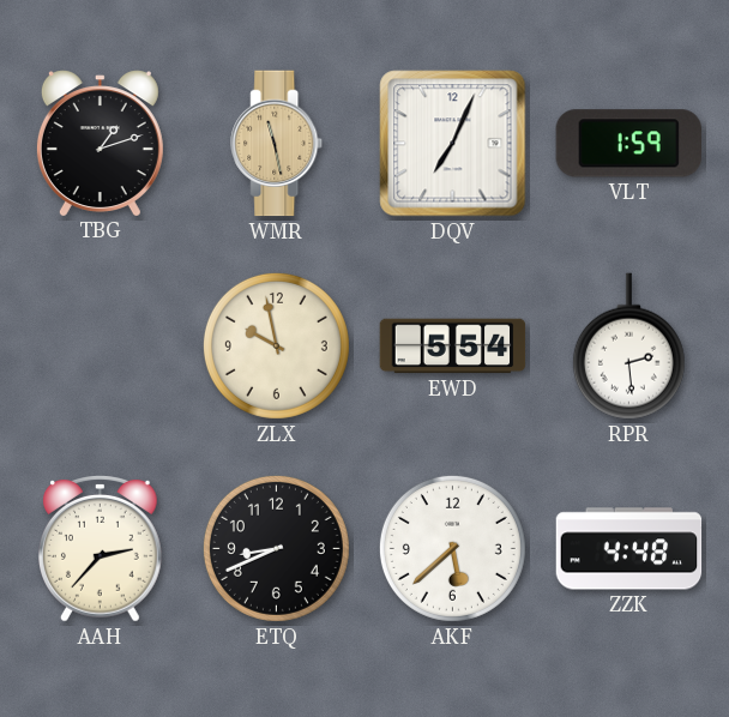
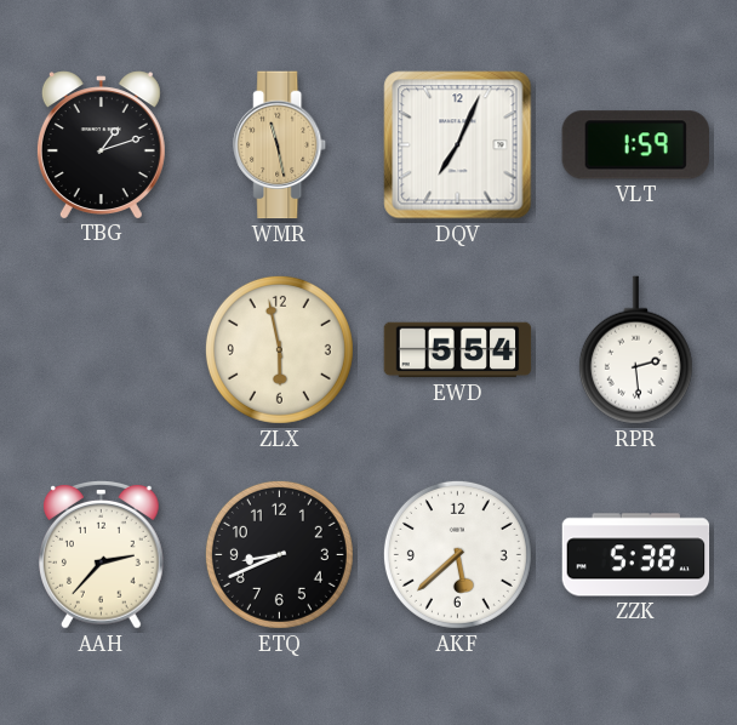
ZLX: 9:58 -> 5:58 (279, 349)
ZZK: 4:48 -> 5:38 (636, 555)
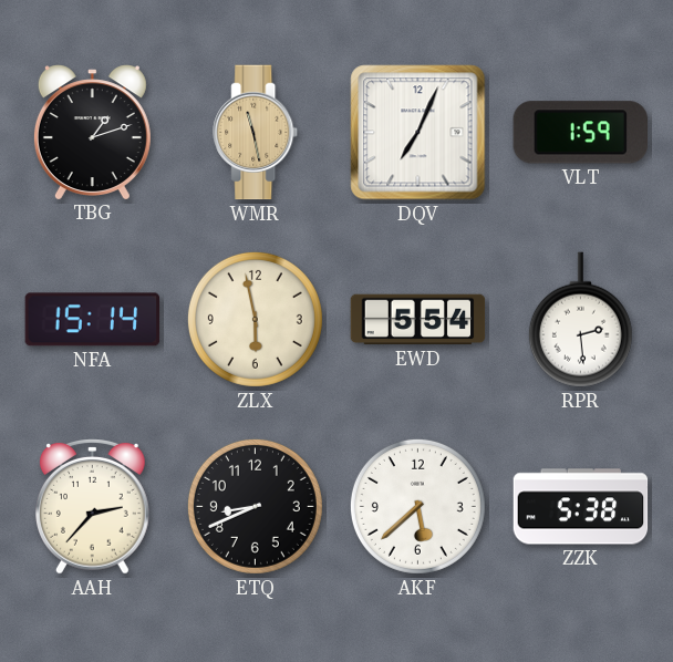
NFA: none -> 15:14 (93, 320)
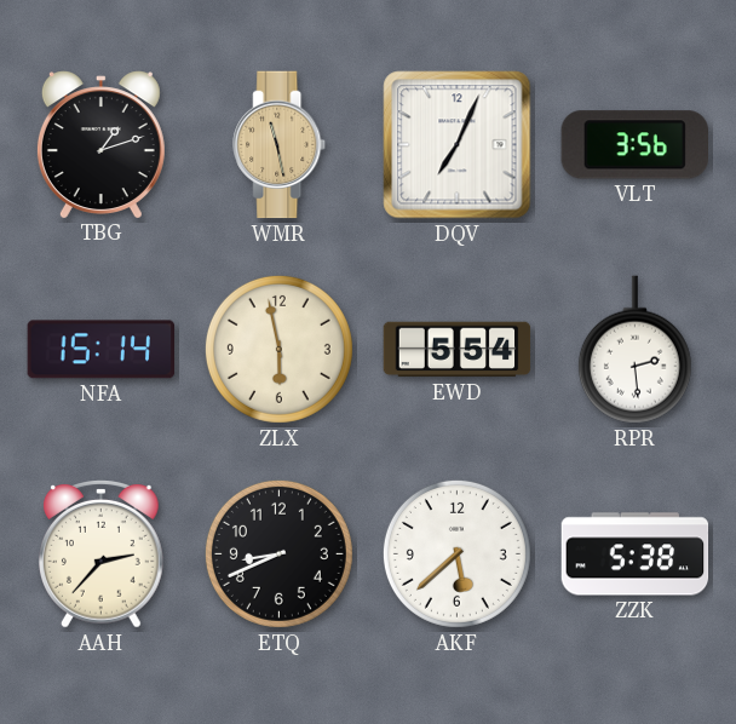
VLT: 1:59 -> 3:56 (634, 145)
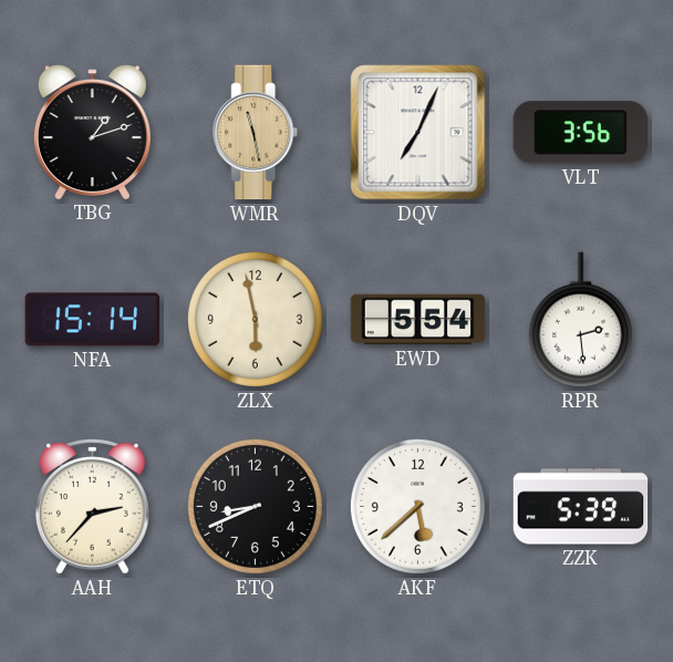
ZZK: 5:38 -> 5:39 (581, 507)
